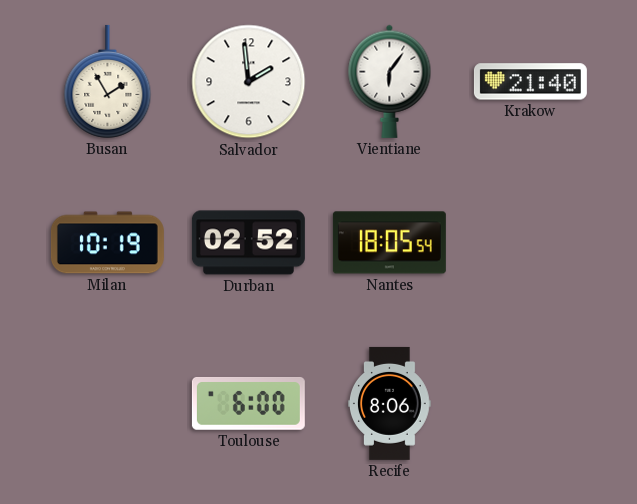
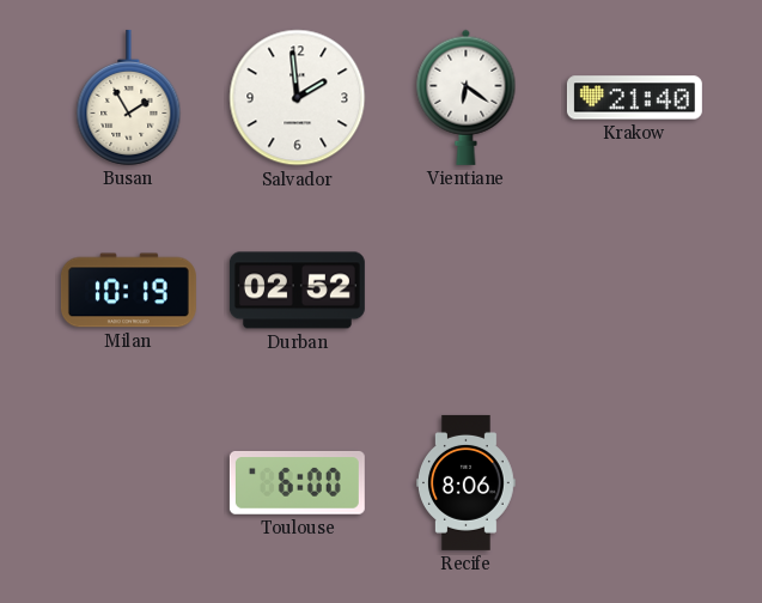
Vientiane: 6:06 -> 6:21 (467, 97)
Nantes: 18:05 -> none (389, 243)
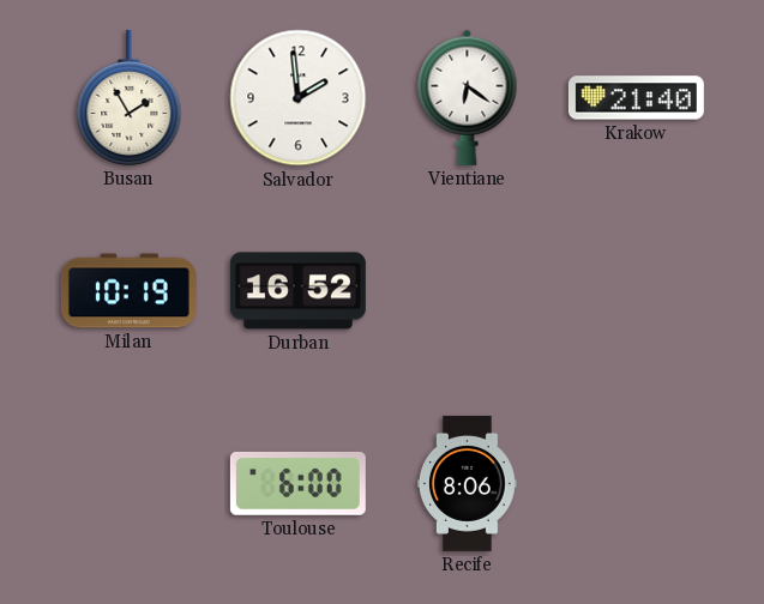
Durban: 02:52 -> 16:52 (297, 291)
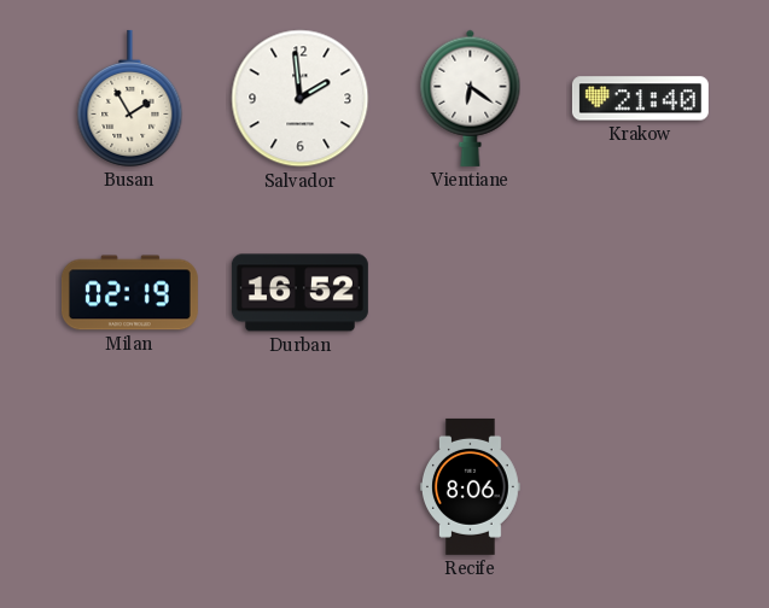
Milan: 10:19 -> 02:19 (129, 293)
Toulouse: 6:00 -> none (297, 484)
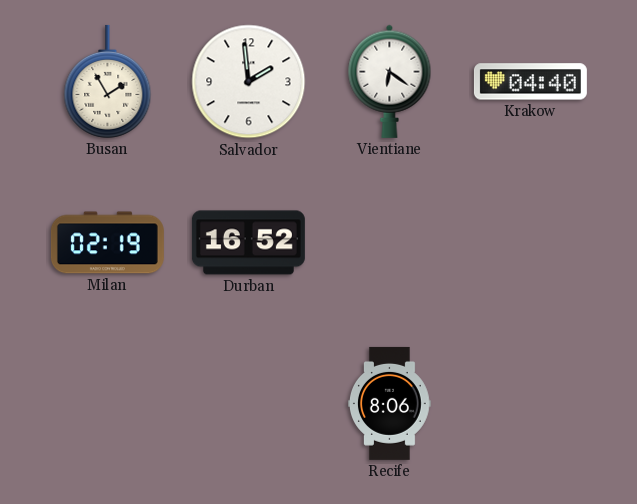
Krakow: 21:40 -> 04:40 (530, 82)
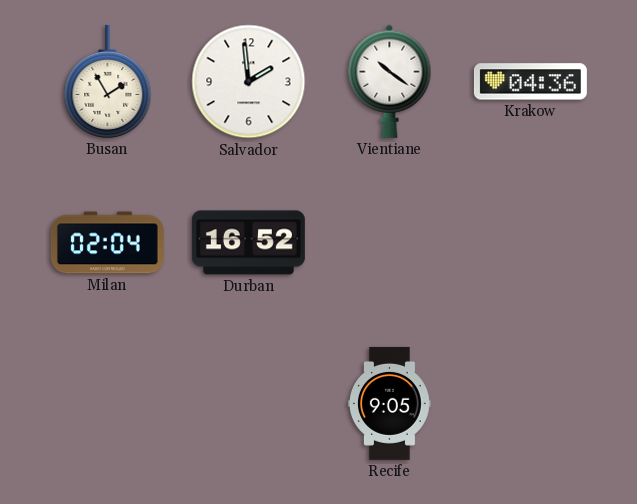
Vientiane: 6:21 -> 10:21 (390, 81)
Krakow: 04:40 -> 04:36 (530, 82)
Milan: 02:19 -> 02:04 (107, 243)
Recife: 8:06 -> 9:05 (390, 403)
